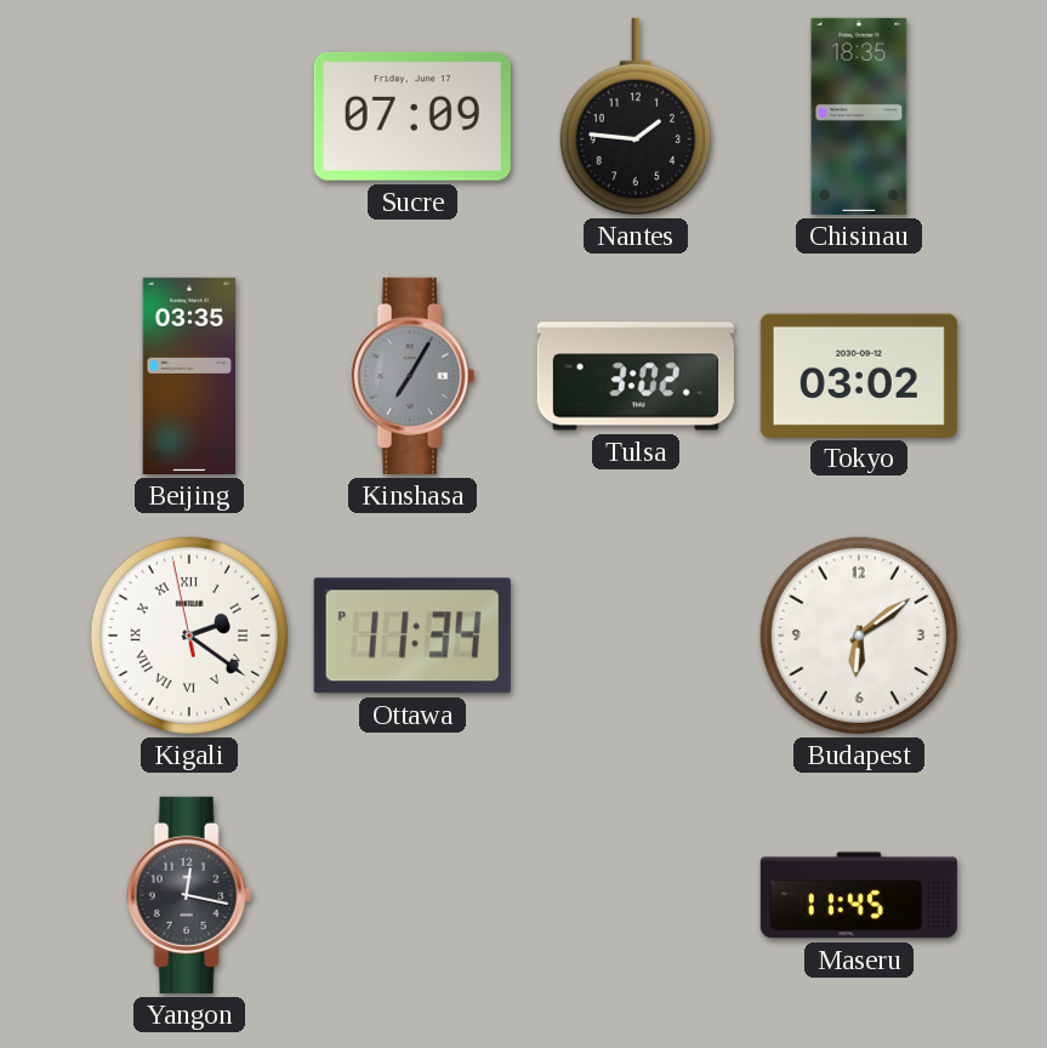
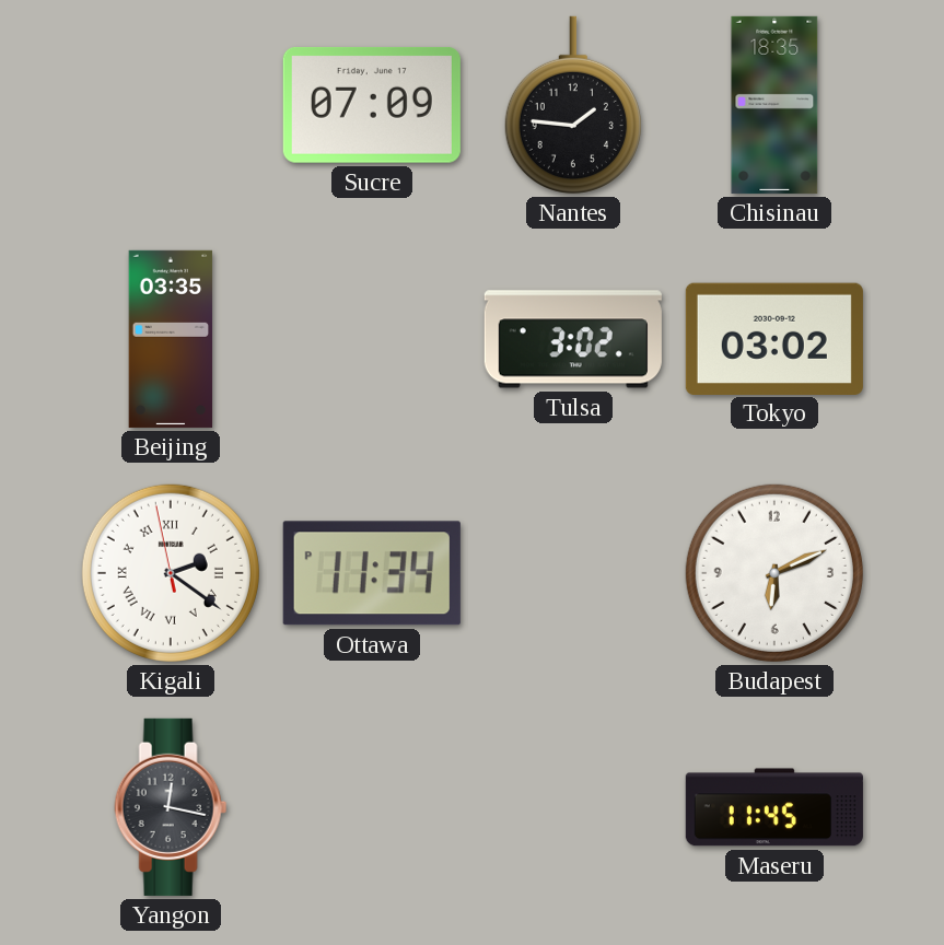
Kinshasa: 7:05 -> none (412, 376)
Budapest: 6:09 -> 6:11 (774, 573)
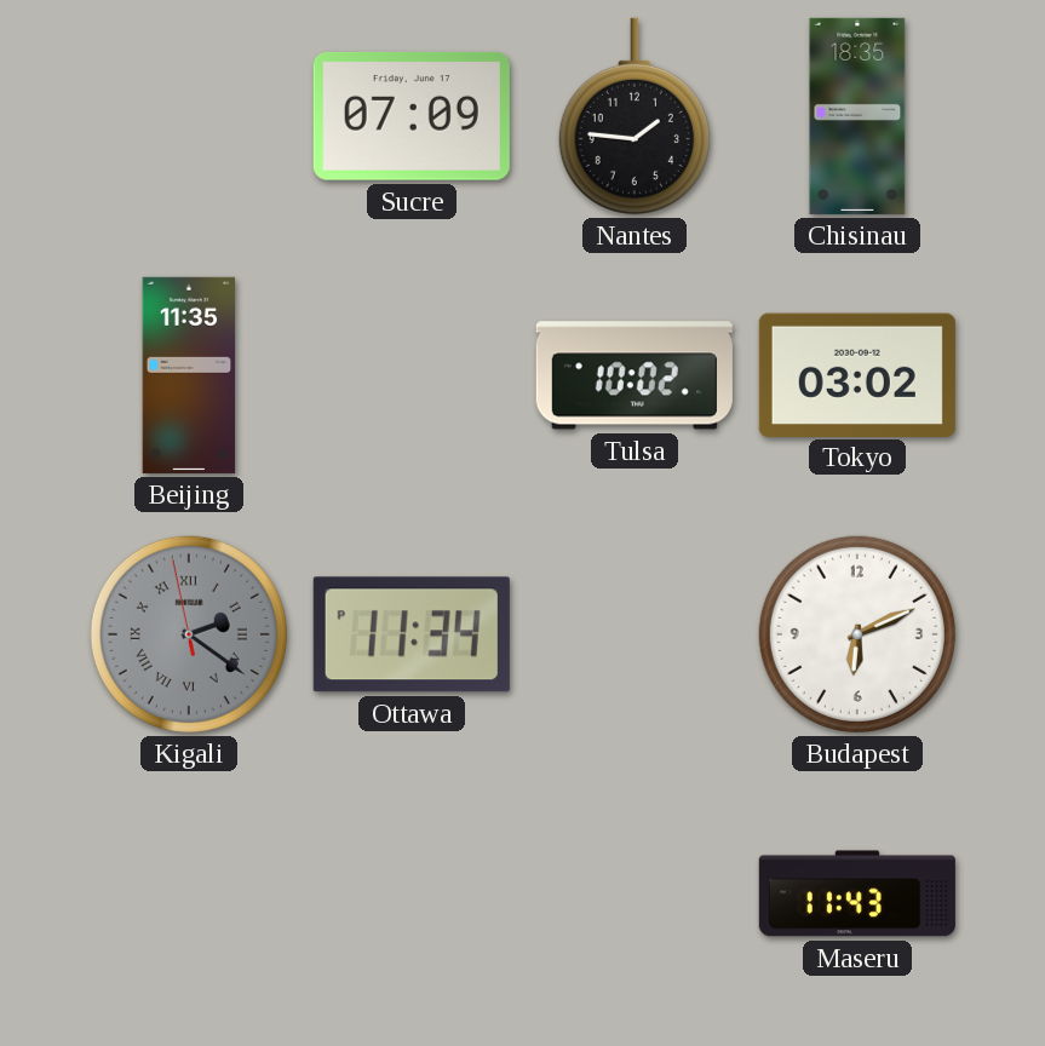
Beijing: 03:35 -> 11:35 (189, 375)
Tulsa: 3:02 -> 10:02 (635, 375)
Kigali dial: white -> grey (189, 634)
Yangon: 12:17 -> none (171, 807)
Maseru: 11:45 -> 11:43 (857, 893)
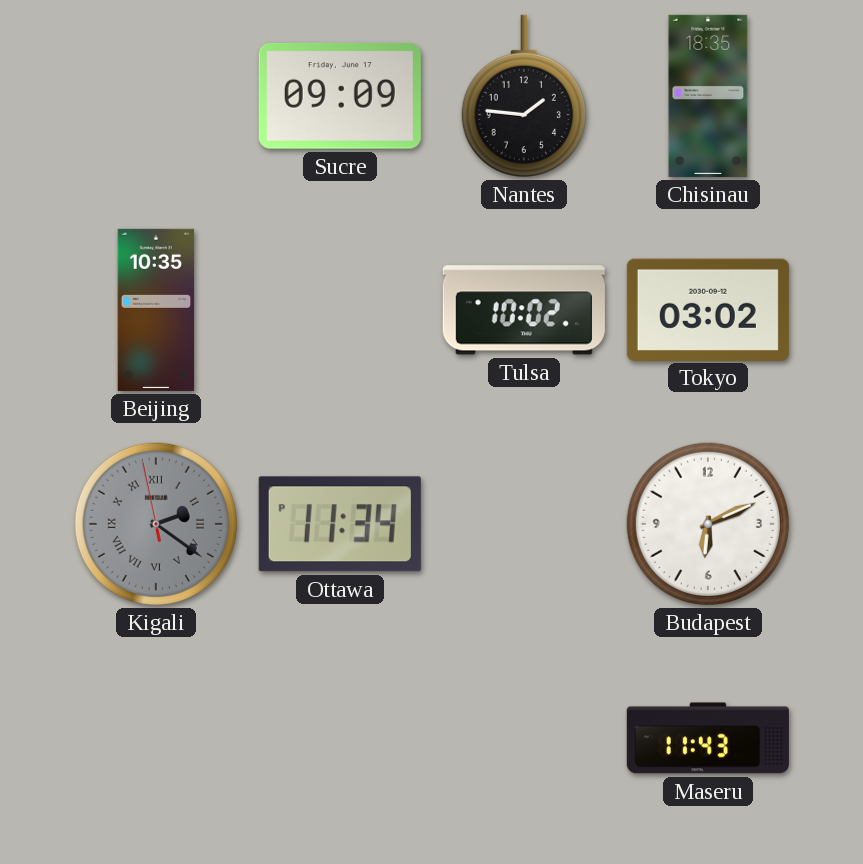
Sucre: 07:09 -> 09:09 (340, 96)
Beijing: 11:35 -> 10:35 (156, 310)
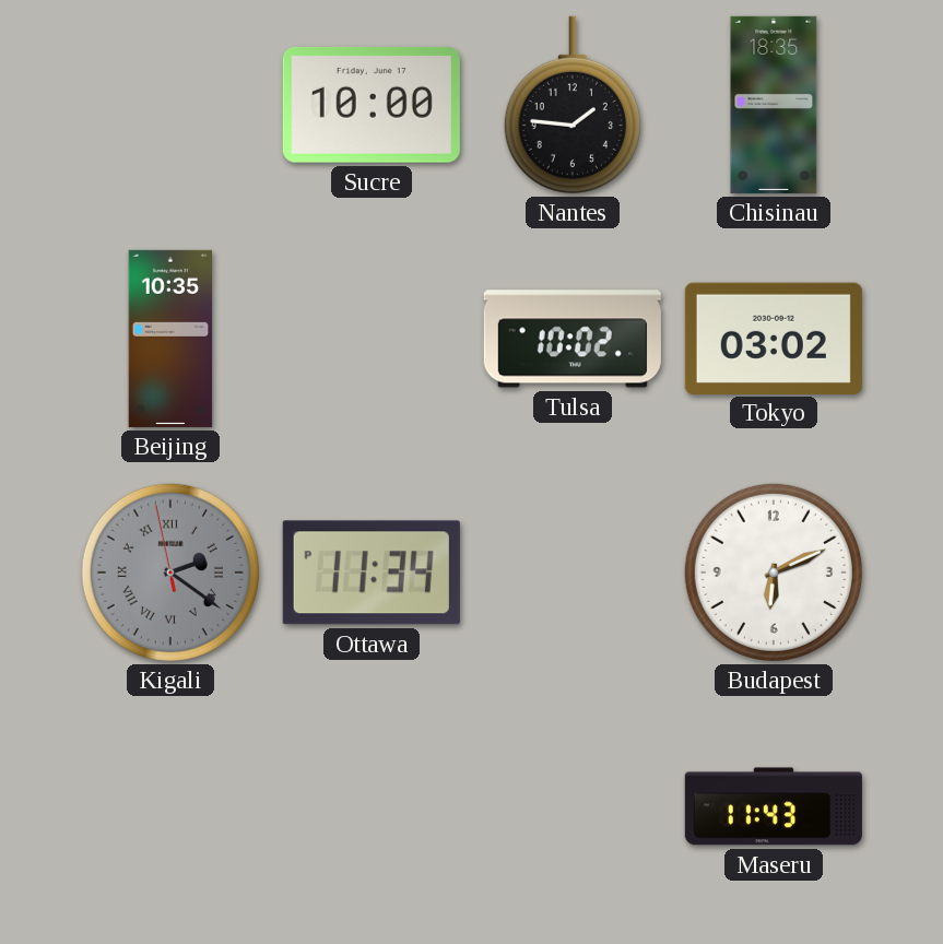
Sucre: 09:09 -> 10:00 (372, 105)
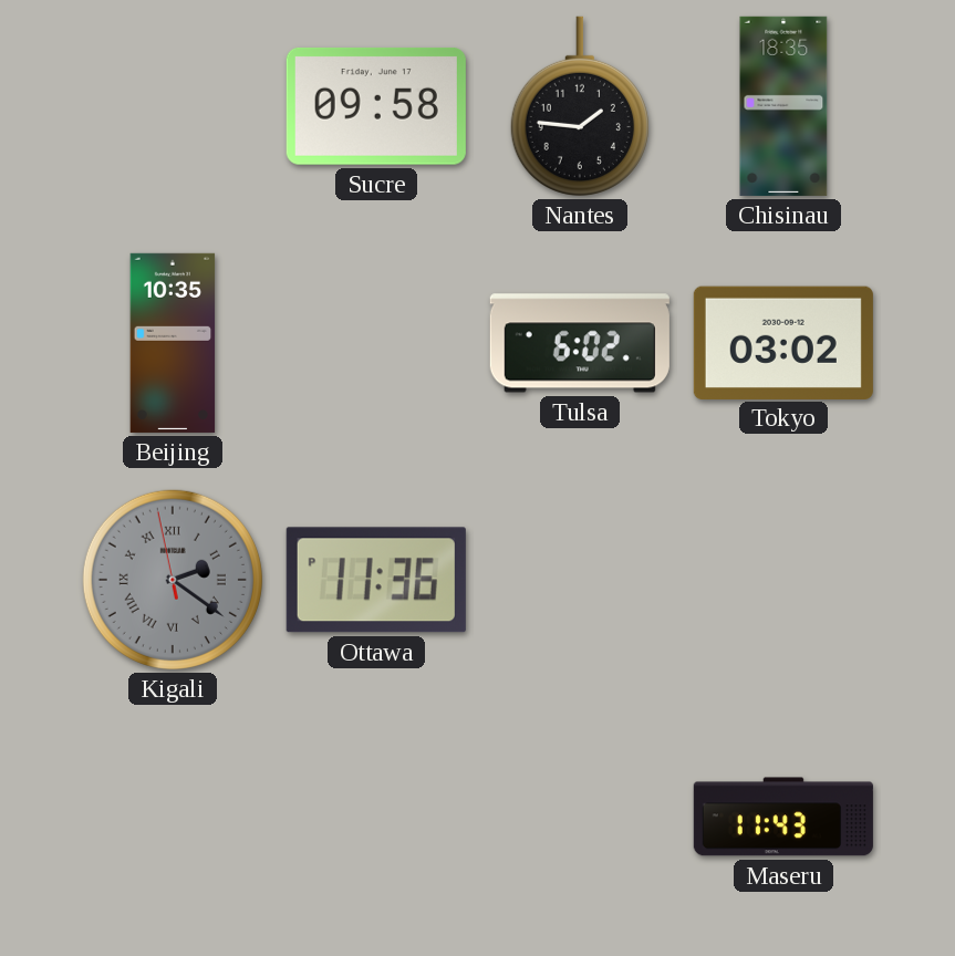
Sucre: 10:00 -> 09:58 (376, 106)
Tulsa: 10:02 -> 6:02 (580, 343)
Ottawa: 11:34 -> 11:36 (376, 580)
Budapest: 6:11 -> none (774, 573)
